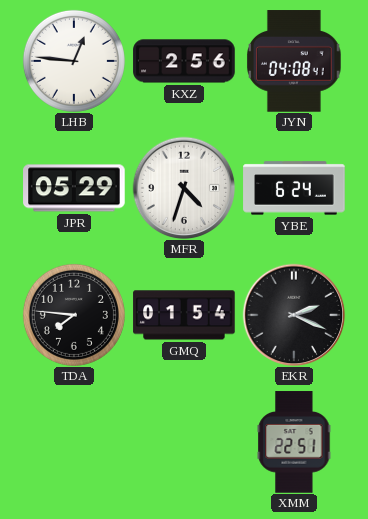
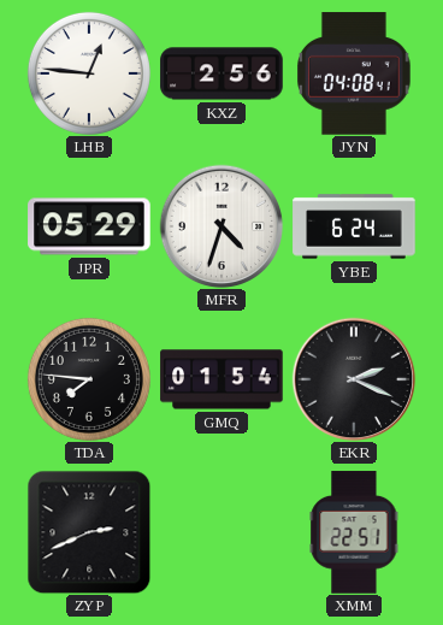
ZYP: none -> 2:41 (89, 532)
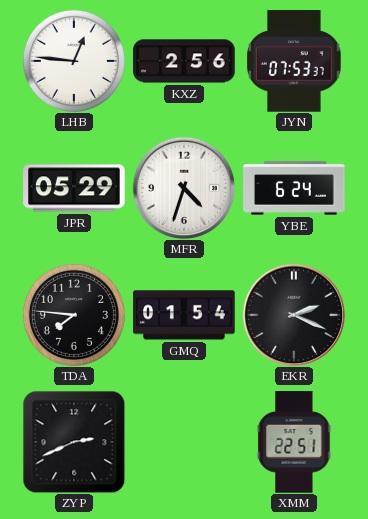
JYN: 04:08 -> 07:53 (295, 61)
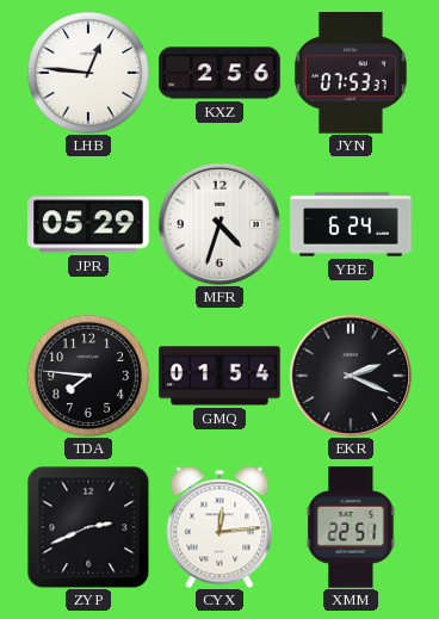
CYX: none -> 12:14 (219, 527)
